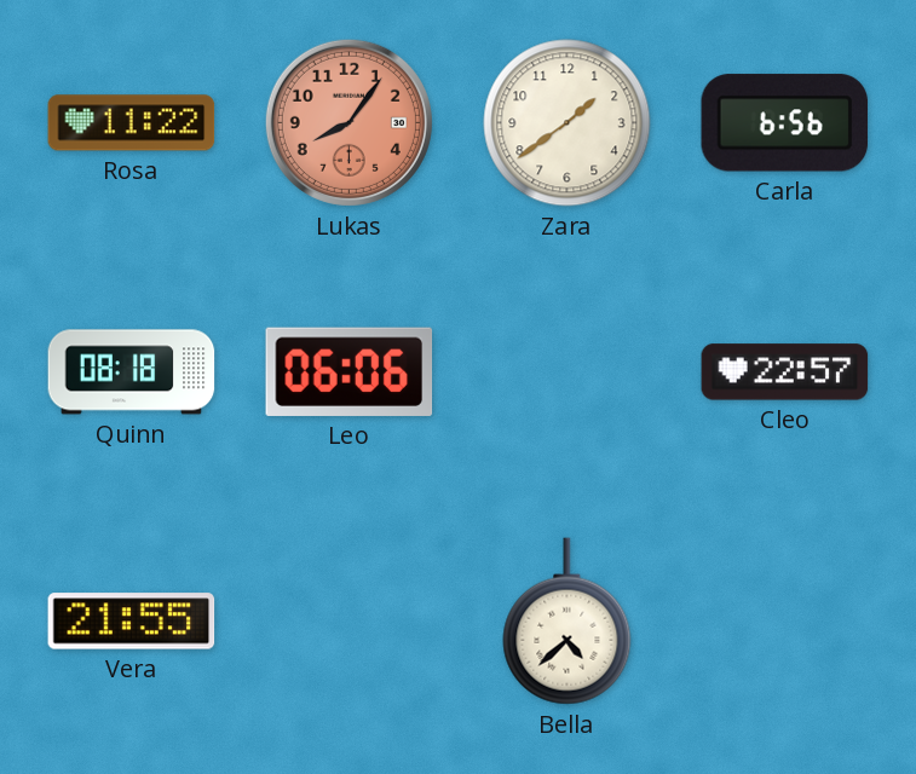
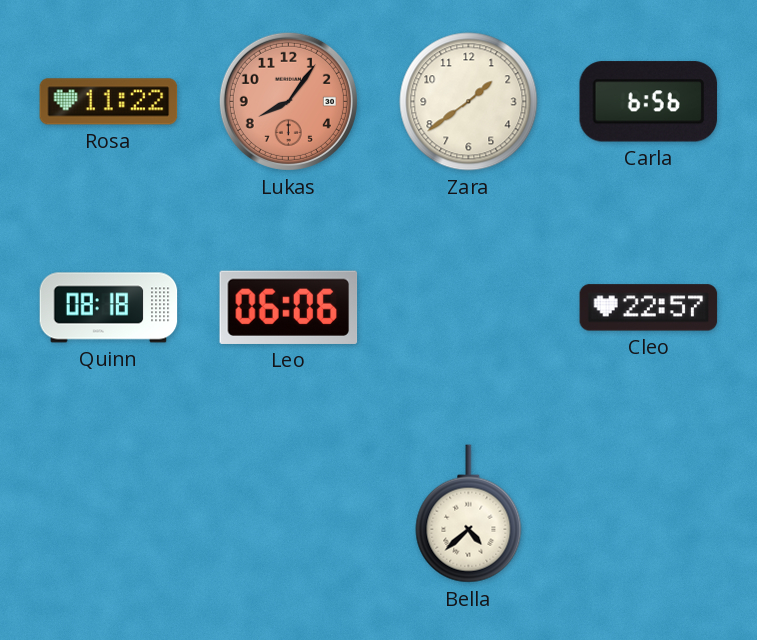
Vera: 21:55 -> none (132, 622)
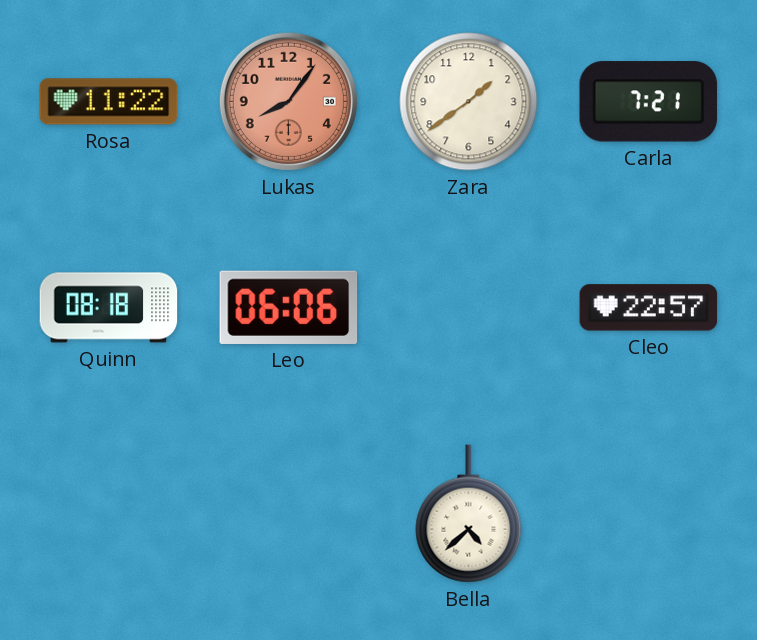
Carla: 6:56 -> 7:21 (649, 102)
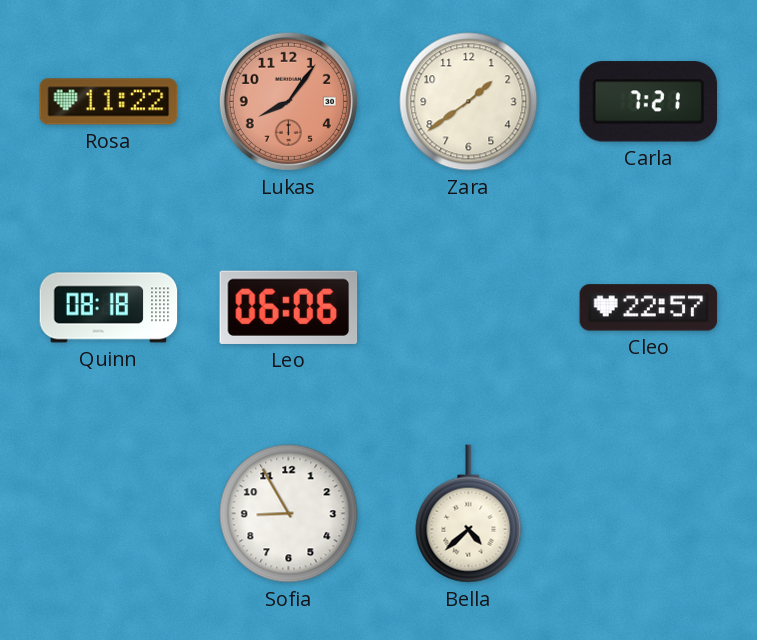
Sofia: none -> 8:55 (289, 514)
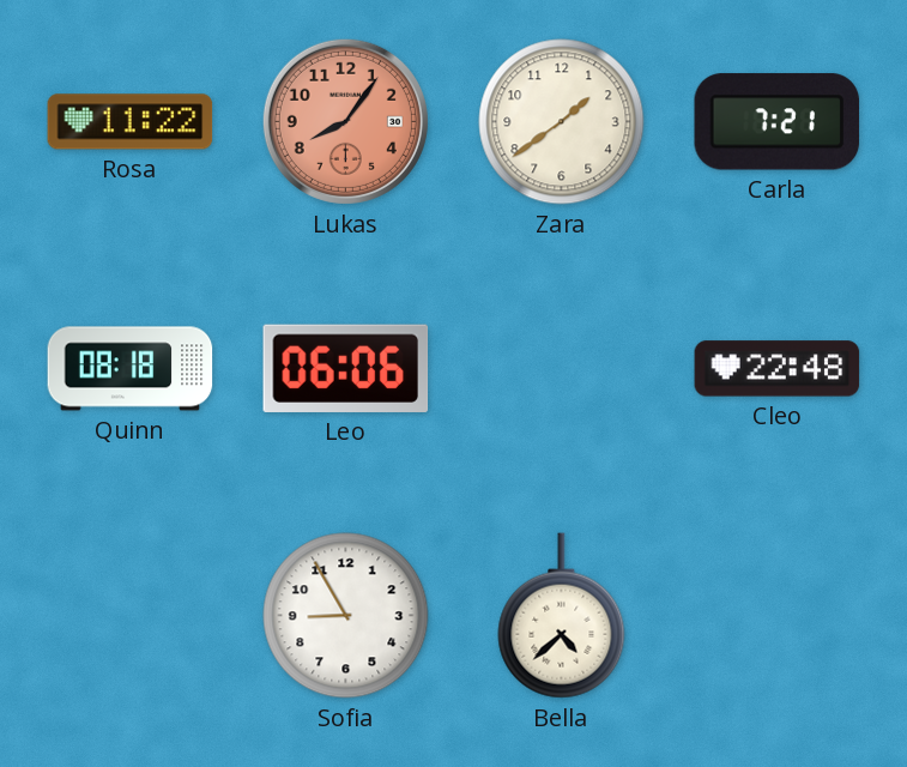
Cleo: 22:57 -> 22:48 (778, 369)
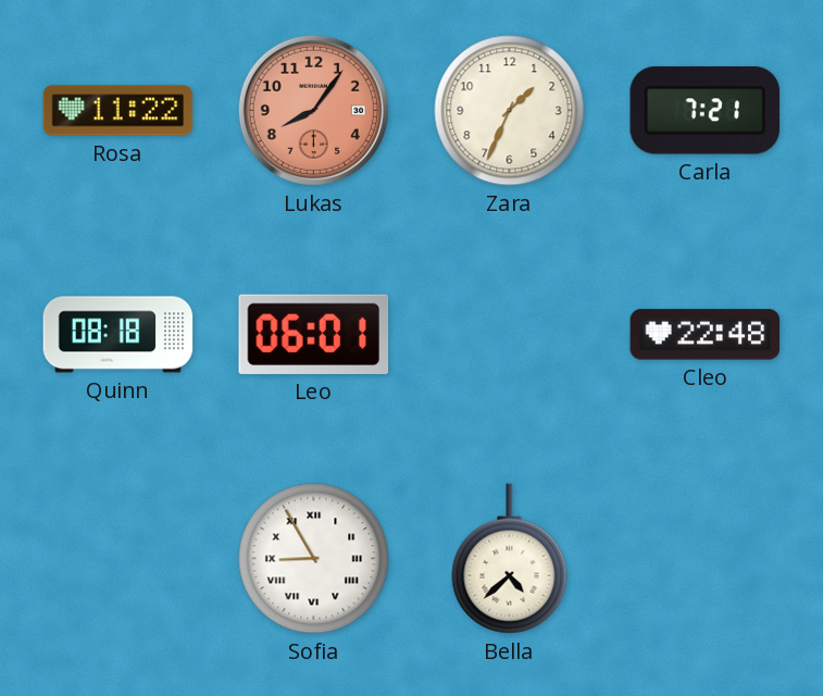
Zara: 1:39 -> 1:34 (510, 111)
Leo: 06:06 -> 06:01 (314, 334)
Sofia numerals: Arabic -> Roman (314, 559)
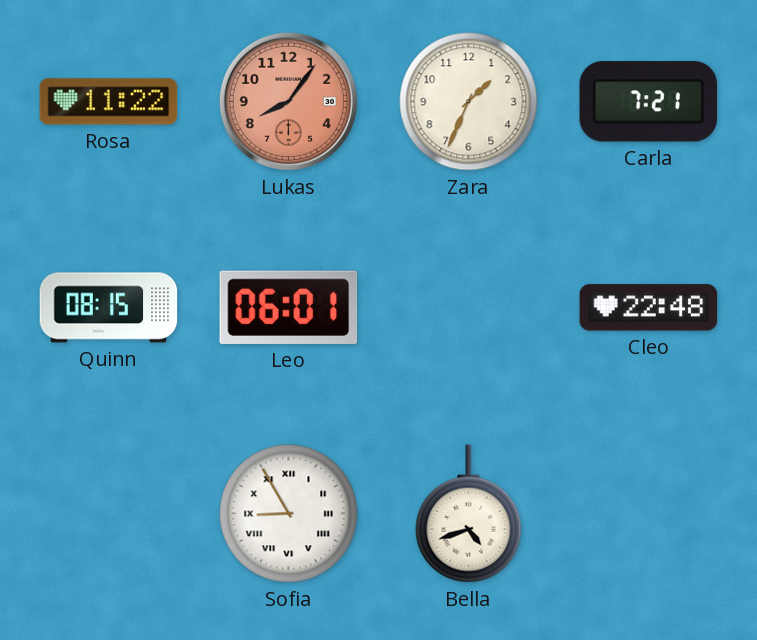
Quinn: 08:18 -> 08:15 (109, 308)
Bella: 4:38 -> 4:42 (469, 514)
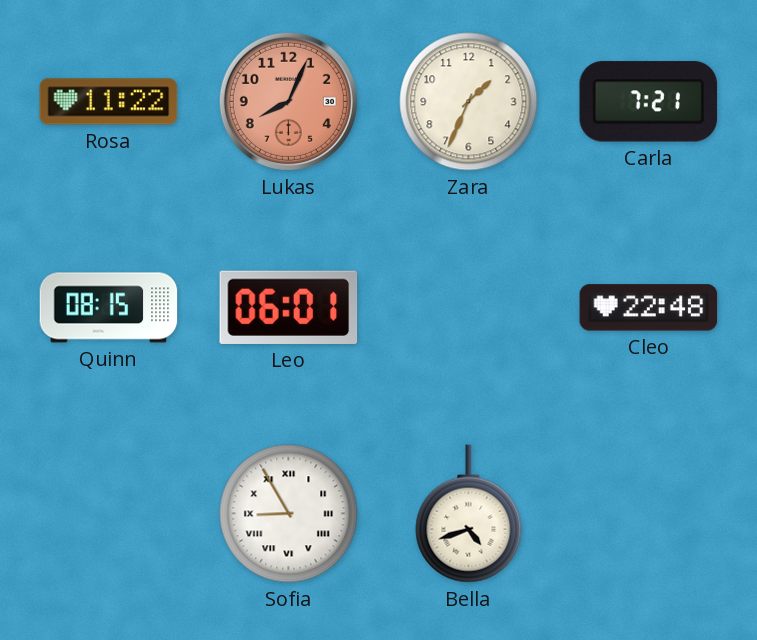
Lukas: 8:06 -> 8:04 (288, 101)
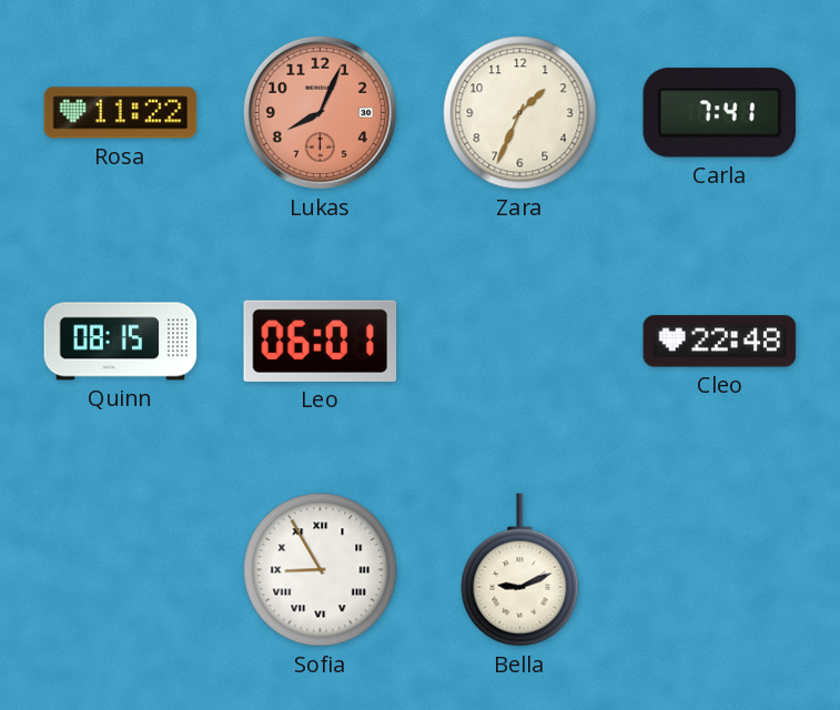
Carla: 7:21 -> 7:41 (720, 113)
Bella: 4:42 -> 9:11 (520, 570)
